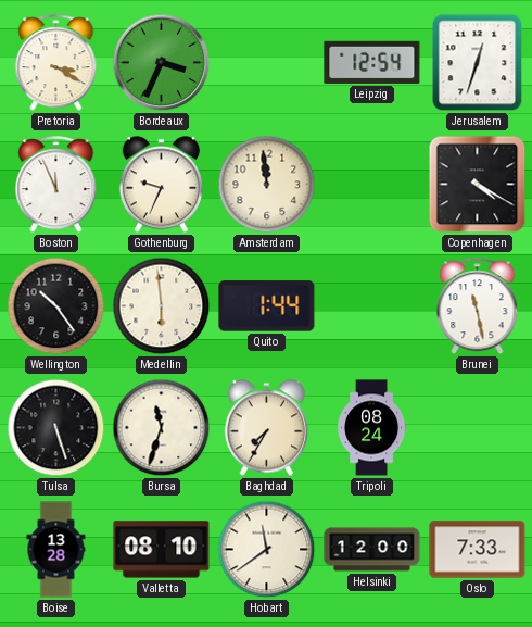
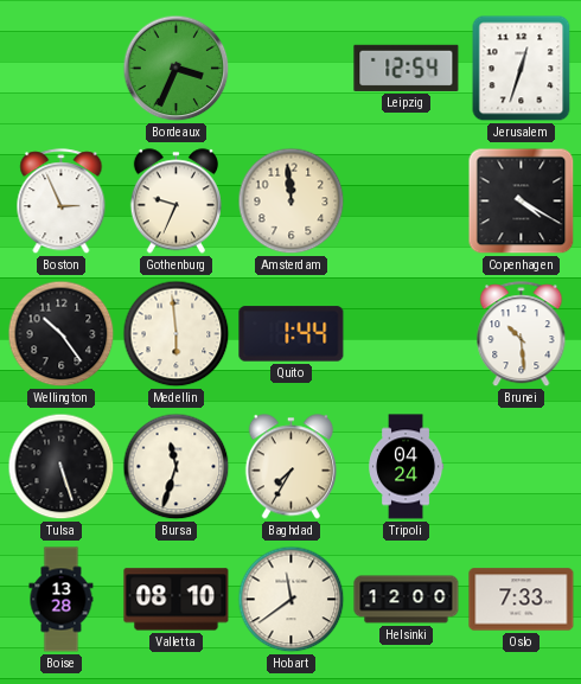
Pretoria: 3:20 -> none (56, 63)
Boston: 11:56 -> 2:56 (62, 202)
Brunei: 11:28 -> 10:29 (522, 334)
Tripoli: 08:24 -> 04:24 (406, 467)
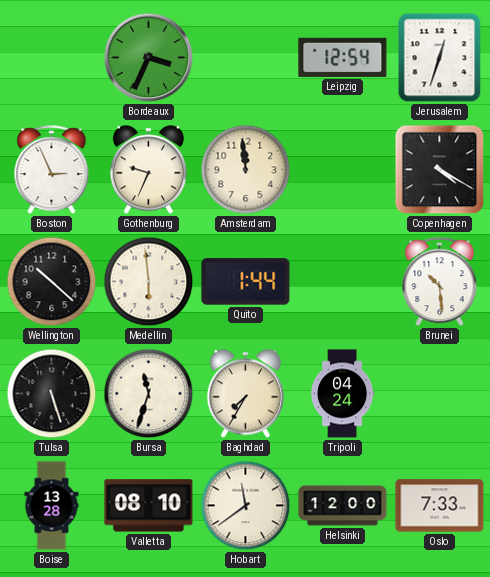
Wellington: 10:24 -> 10:22 (52, 282)
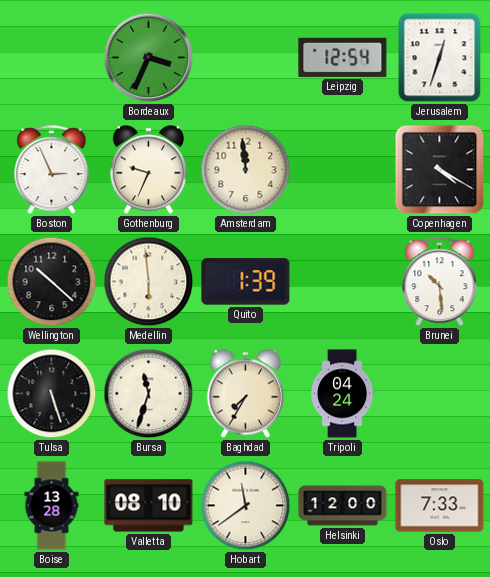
Quito: 1:44 -> 1:39 (246, 282)
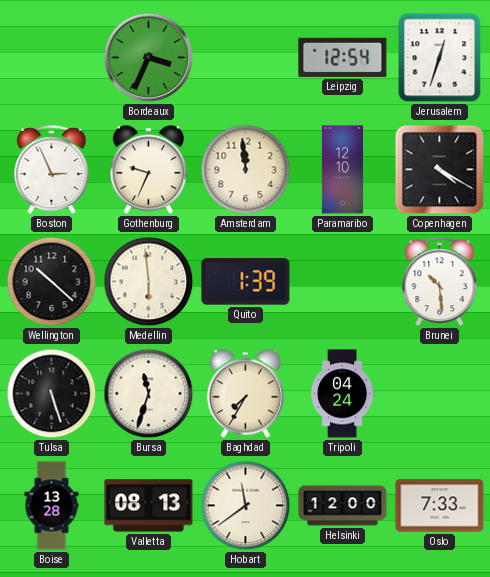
Paramaribo: none -> 12:10 (342, 170)
Valletta: 08:10 -> 08:13 (149, 506)
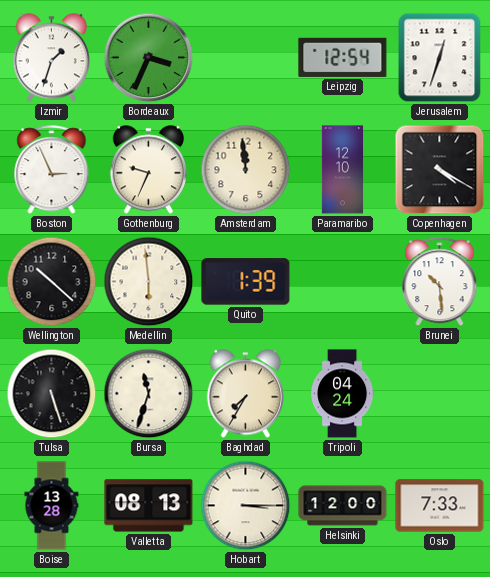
Izmir: none -> 1:33 (51, 58)
Hobart: 11:39 -> 3:15 (246, 506)
